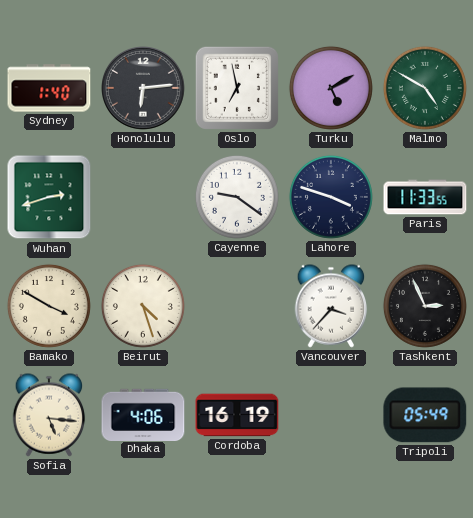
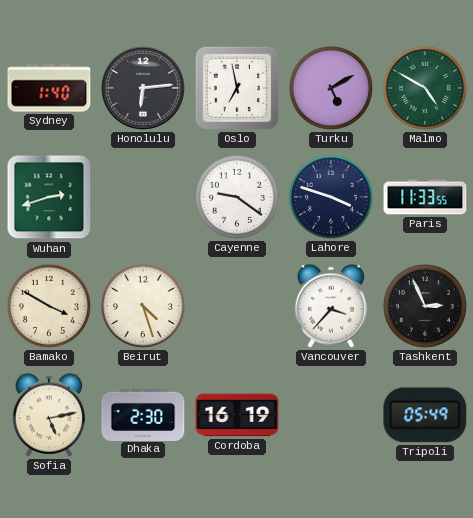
Sofia: 5:16 -> 5:13 (49, 415)
Dhaka: 4:06 -> 2:30 (143, 414)
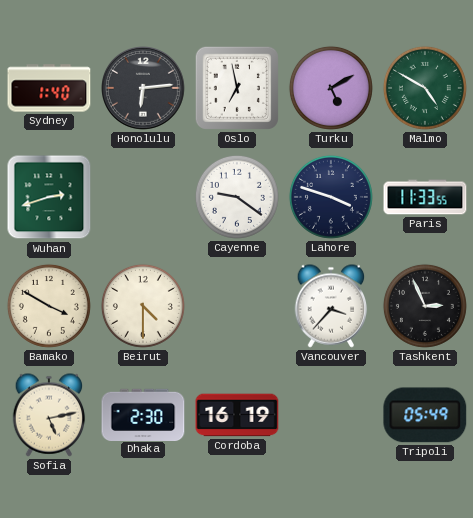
Beirut: 4:27 -> 4:30 (143, 306)
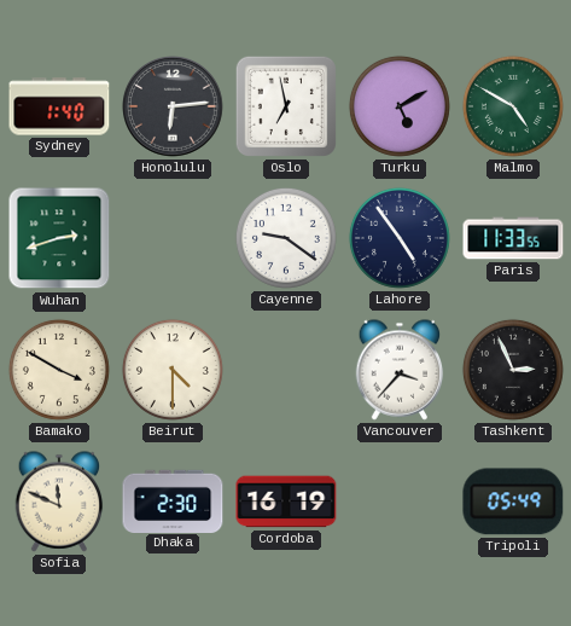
Lahore: 3:48 -> 4:54 (400, 238)
Sofia: 5:13 -> 11:49 (59, 502)
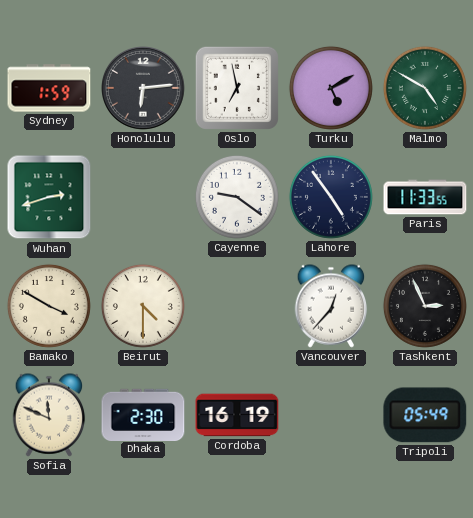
Sydney: 1:40 -> 1:59 (49, 88)
Vancouver: 3:37 -> 12:37 (331, 306)
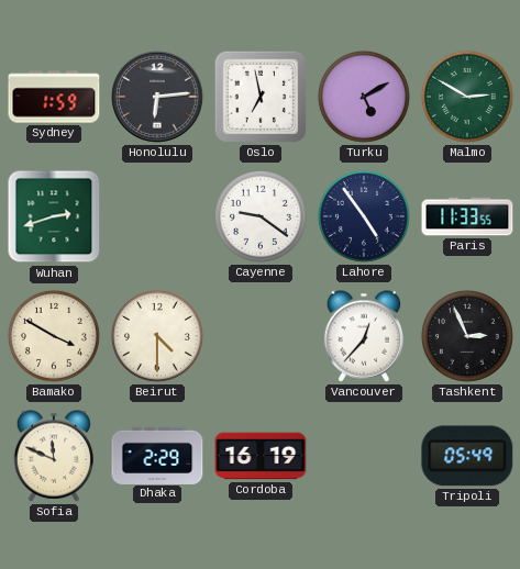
Malmo: 4:50 -> 2:50 (467, 97)
Dhaka: 2:30 -> 2:29 (157, 455)
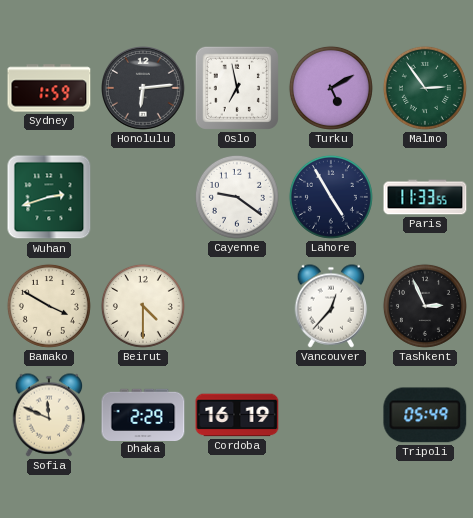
Malmo: 2:50 -> 2:54 (425, 88)
Lahore: 4:54 -> 4:55 (331, 197)
